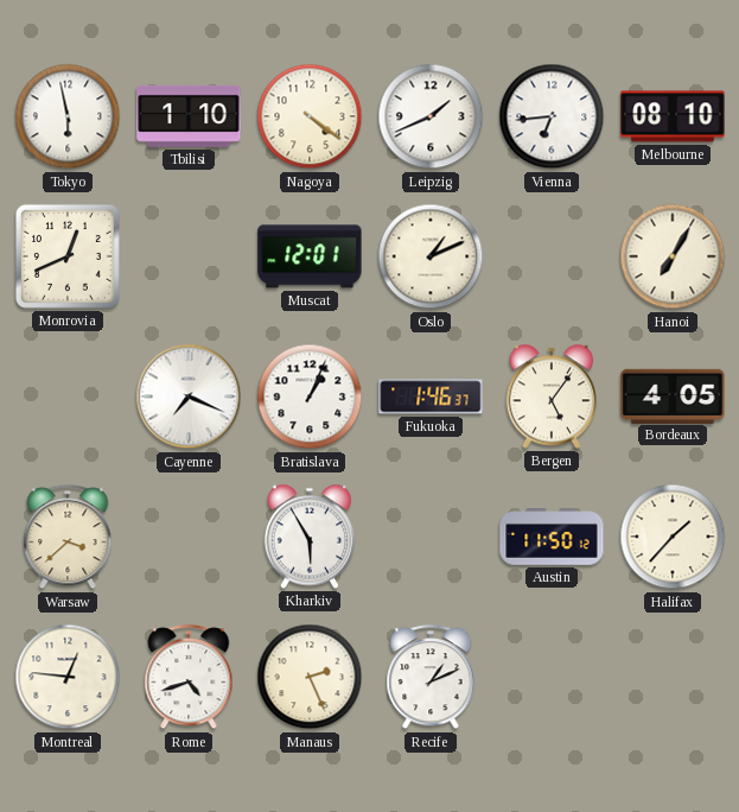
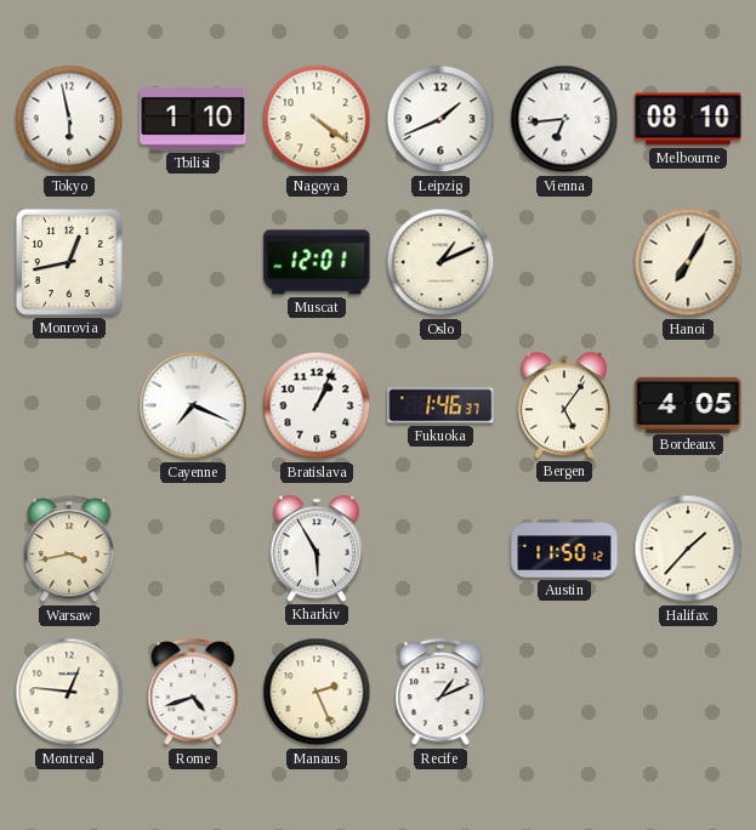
Monrovia: 12:41 -> 12:43 (69, 262)
Warsaw: 3:38 -> 3:43 (69, 550)
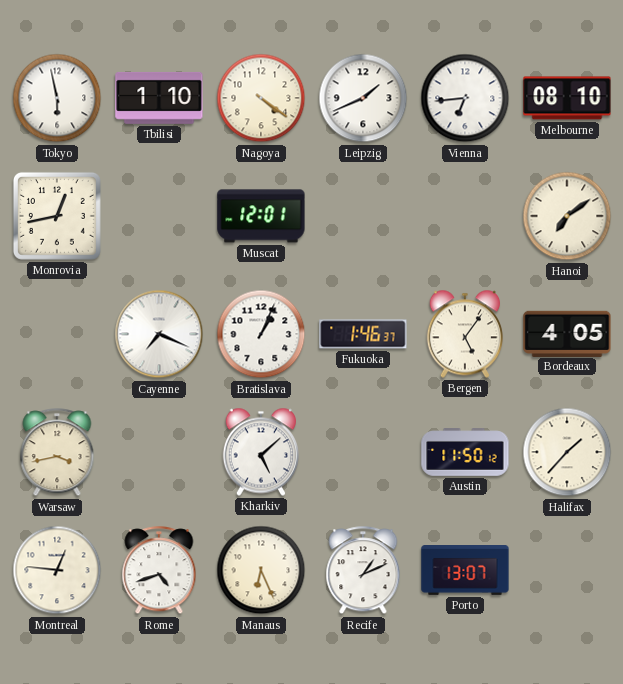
Oslo: 1:11 -> none (440, 262)
Hanoi: 7:05 -> 7:09 (567, 216)
Kharkiv: 5:55 -> 5:08 (260, 452)
Manaus: 2:26 -> 6:26 (261, 570)
Porto: none -> 13:07 (465, 570)
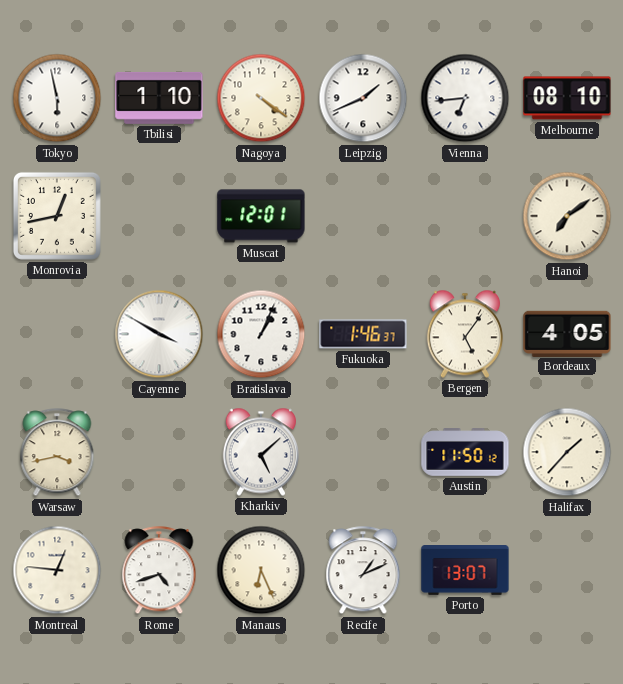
Cayenne: 7:19 -> 3:50 (159, 334)
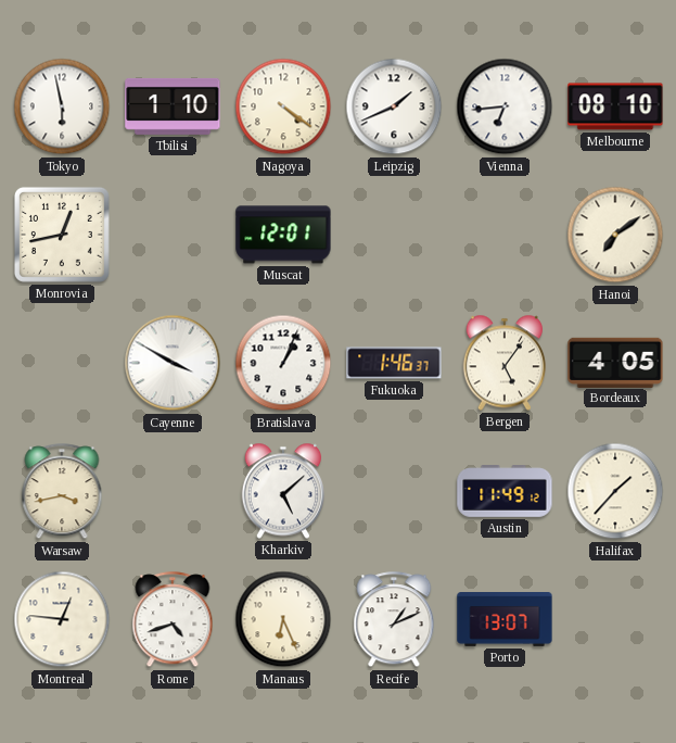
Austin: 11:50 -> 11:49 (505, 491)
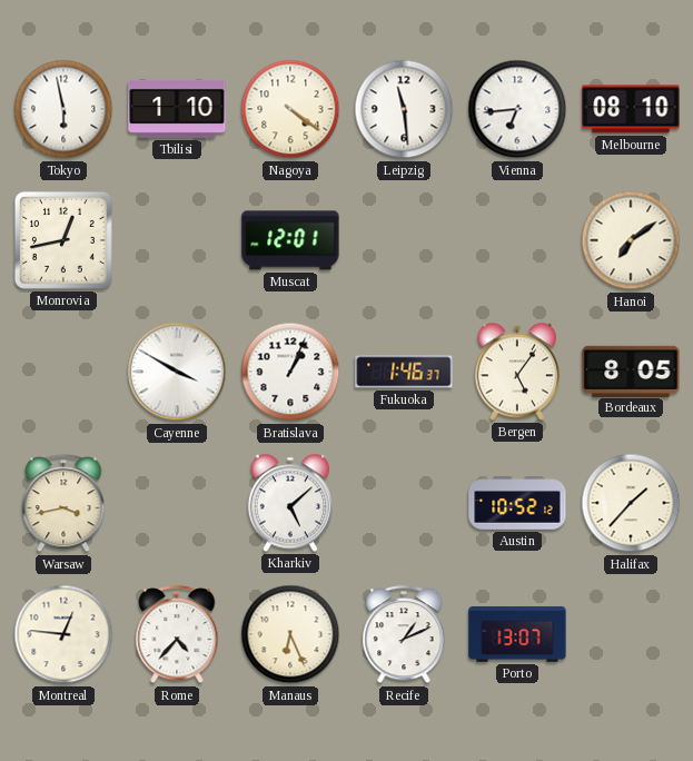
Leipzig: 1:41 -> 11:29 (404, 109)
Bordeaux: 4:05 -> 8:05 (631, 370)
Austin: 11:49 -> 10:52 (517, 503)
Rome: 4:42 -> 4:37 (177, 635)
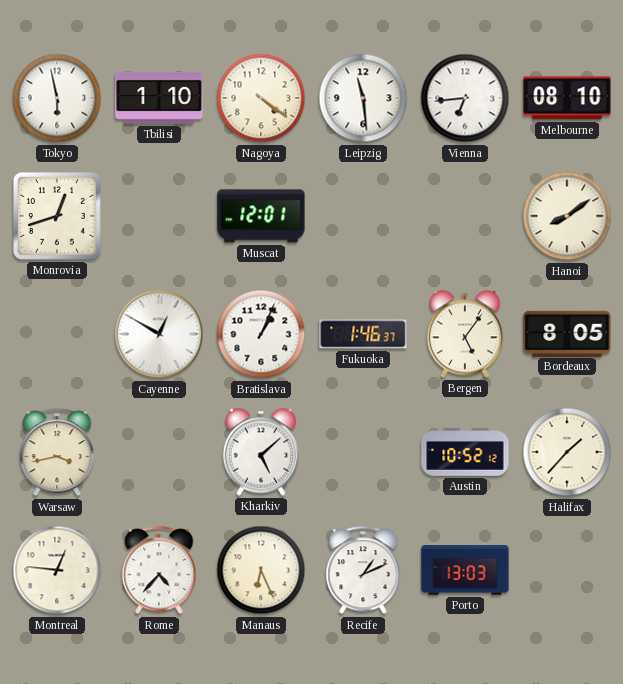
Monrovia: 12:43 -> 12:42 (57, 216)
Hanoi: 7:09 -> 8:09 (567, 216)
Cayenne: 3:50 -> 12:50 (159, 334)
Porto: 13:07 -> 13:03 (465, 570)
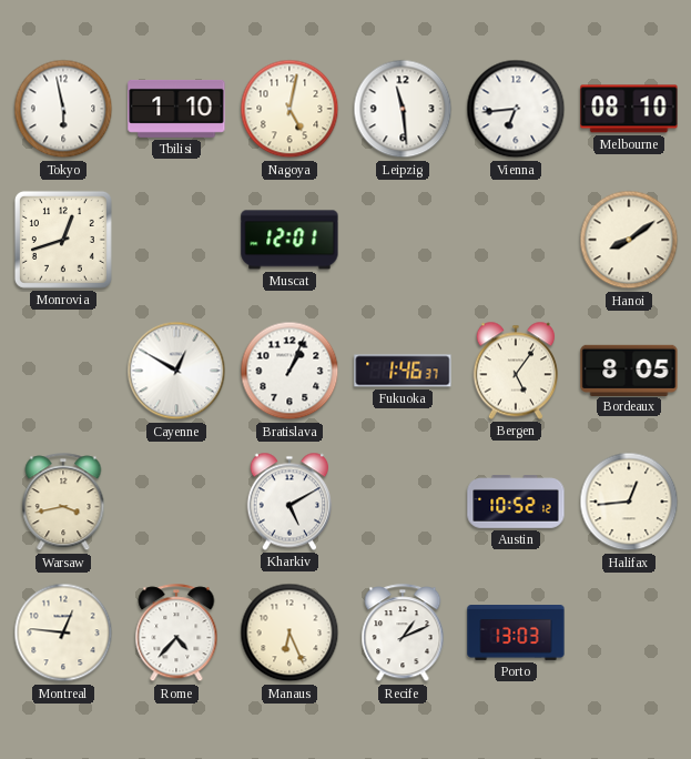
Nagoya: 4:21 -> 5:02 (289, 109)
Kharkiv: 5:08 -> 5:10 (288, 502)
Halifax: 1:37 -> 12:44 (629, 502)
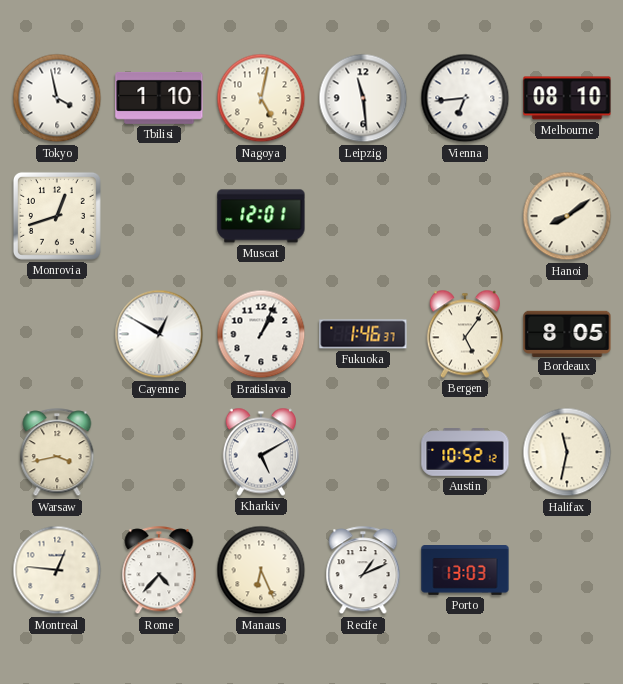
Tokyo: 5:58 -> 3:58 (57, 98)
Halifax: 12:44 -> 11:32 (567, 452)
